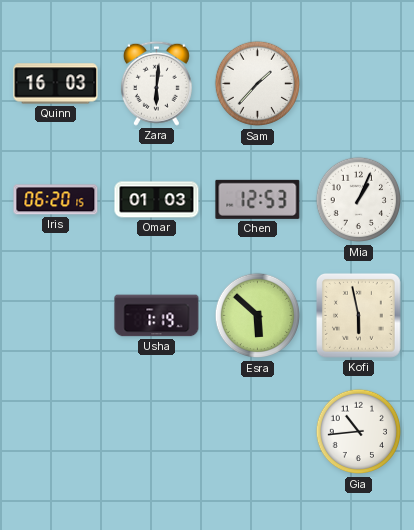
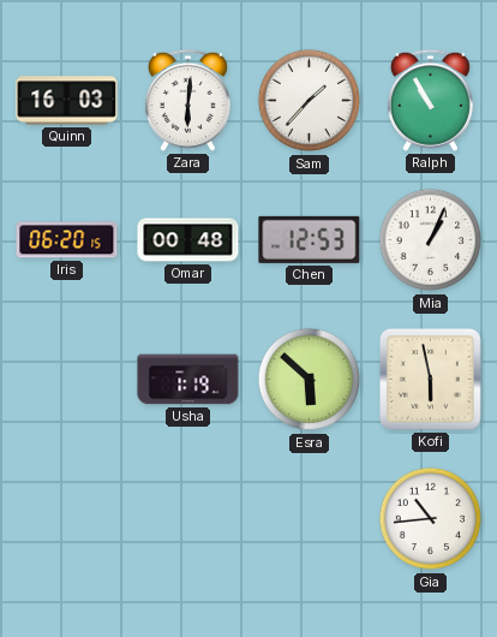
Ralph: none -> 10:55 (430, 100)
Omar: 01:03 -> 00:48 (188, 240)
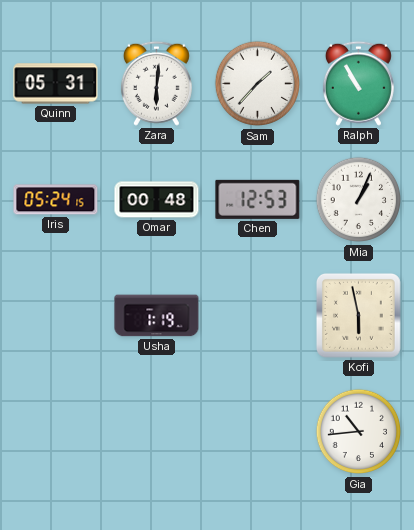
Quinn: 16:03 -> 05:31 (56, 84)
Iris: 06:20 -> 05:24 (56, 200)
Esra: 5:52 -> none (310, 380)
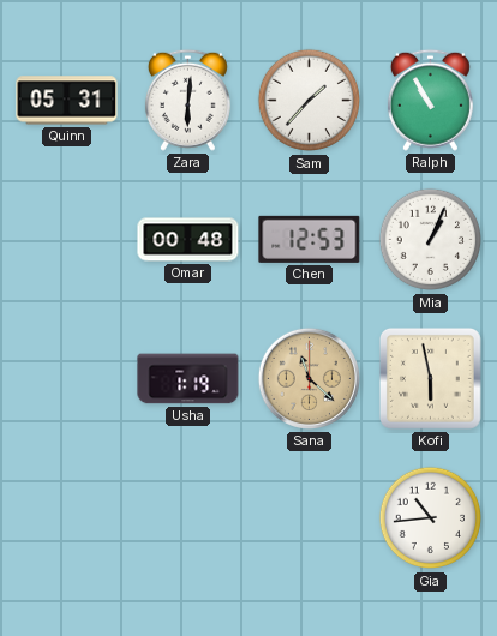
Iris: 05:24 -> none (56, 200)
Sana: none -> 11:22 (309, 378)
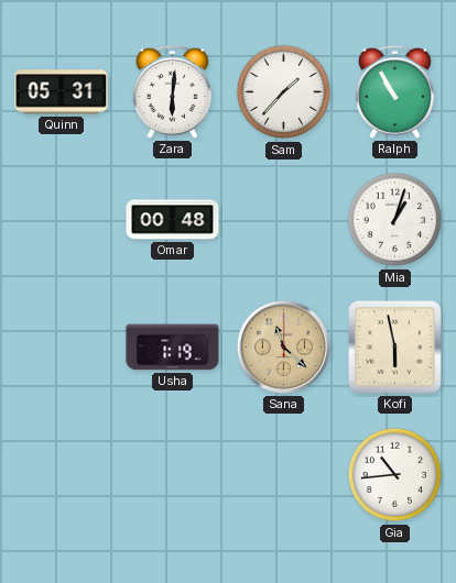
Chen: 12:53 -> none (310, 239)
Mia: 1:04 -> 1:03 (395, 220)
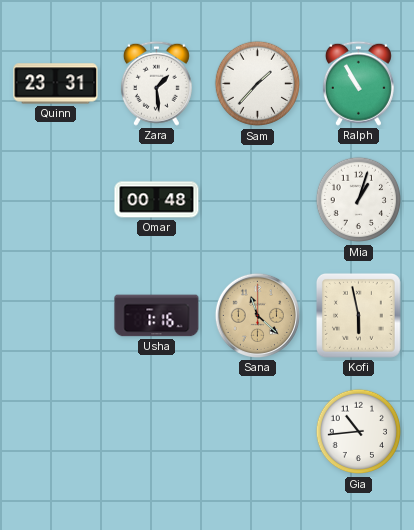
Quinn: 05:31 -> 23:31 (56, 84)
Zara: 6:01 -> 1:29 (156, 83)
Usha: 1:19 -> 1:16 (157, 316)
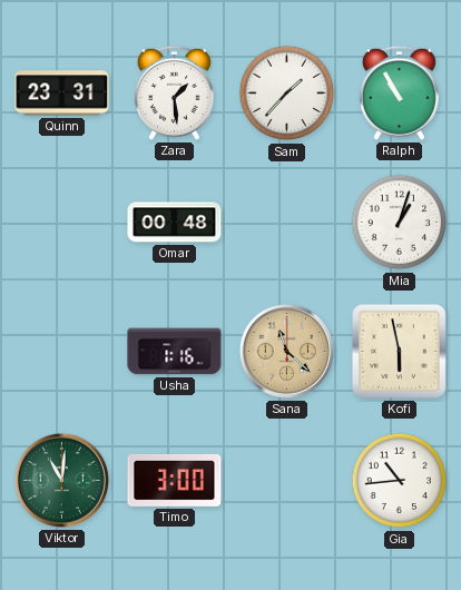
Viktor: none -> 11:01 (61, 480)
Timo: none -> 3:00 (175, 480)
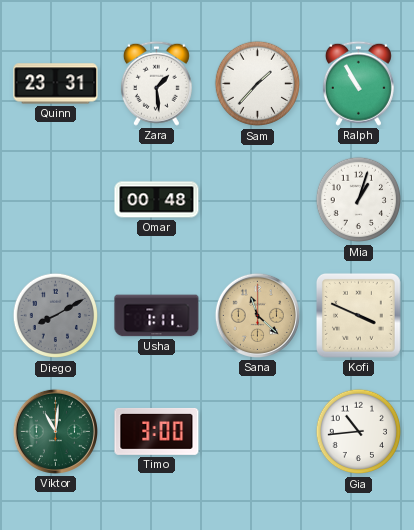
Diego: none -> 8:10 (56, 316)
Usha: 1:16 -> 1:11 (157, 316)
Kofi: 5:58 -> 3:49 (358, 315)
